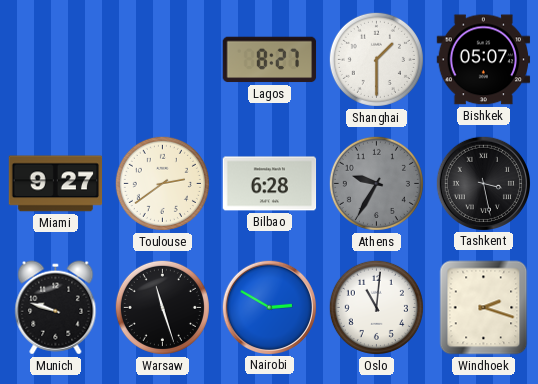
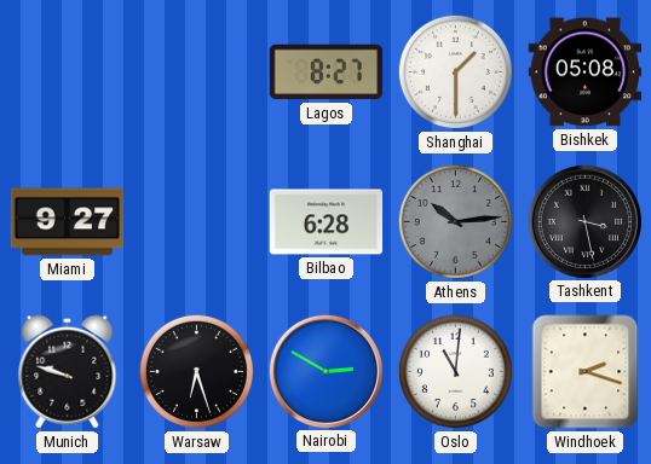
Bishkek: 05:07 -> 05:08 (586, 72)
Toulouse: 2:39 -> none (162, 183)
Athens: 9:35 -> 10:14 (455, 221)
Warsaw: 11:27 -> 6:27 (196, 371)
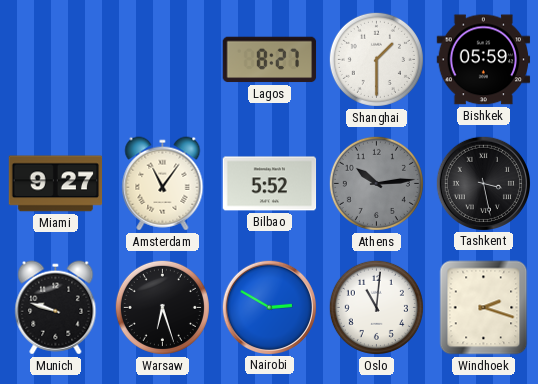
Bishkek: 05:08 -> 05:59 (484, 60)
Amsterdam: none -> 11:06 (163, 184)
Bilbao: 6:28 -> 5:52 (270, 184)
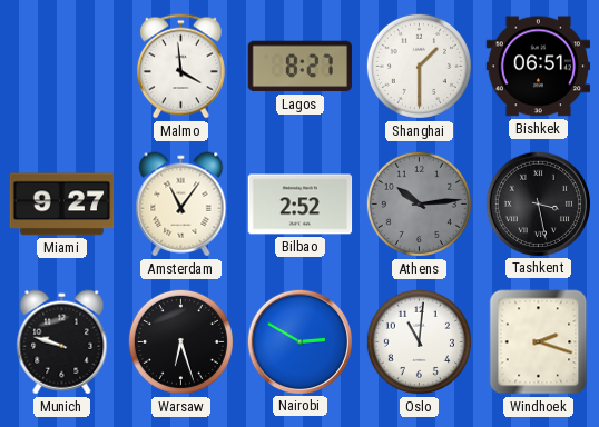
Malmo: none -> 3:59 (180, 67)
Bishkek: 05:59 -> 06:51 (539, 67)
Bilbao: 5:52 -> 2:52 (301, 205)
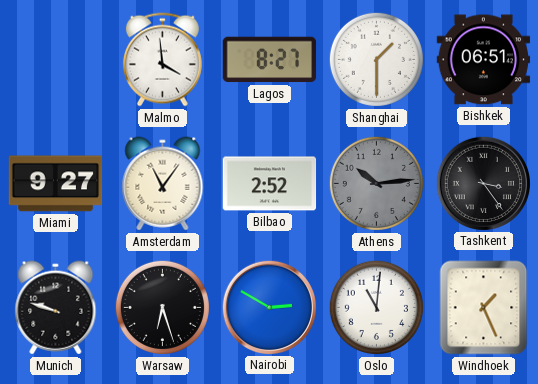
Tashkent: 3:28 -> 3:24 (483, 183)
Windhoek: 2:18 -> 1:26 (484, 308)
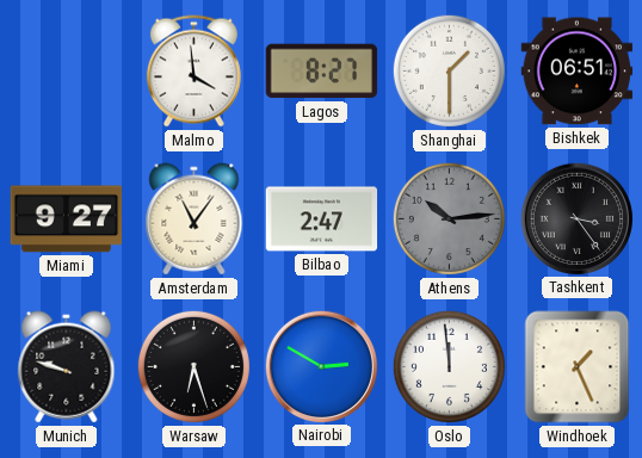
Bilbao: 2:52 -> 2:47 (322, 219)
Oslo: 11:01 -> 11:59 (449, 366)
